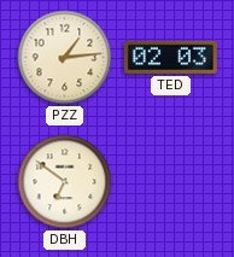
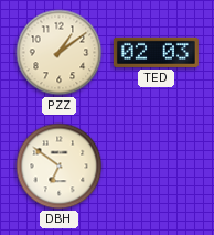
PZZ: 1:14 -> 1:09 (60, 53)
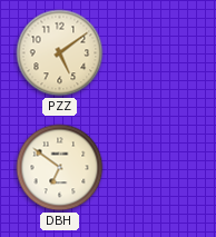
PZZ: 1:09 -> 5:09 (60, 53)
TED: 02:03 -> none (156, 52)
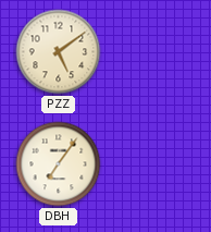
DBH: 6:51 -> 7:06 (59, 164)
